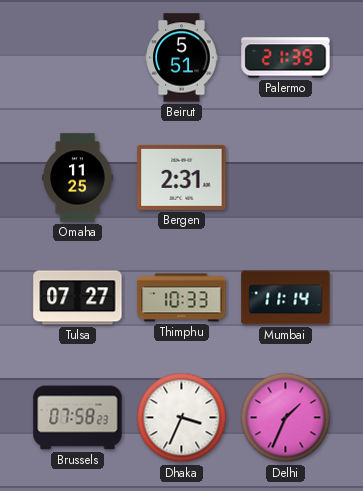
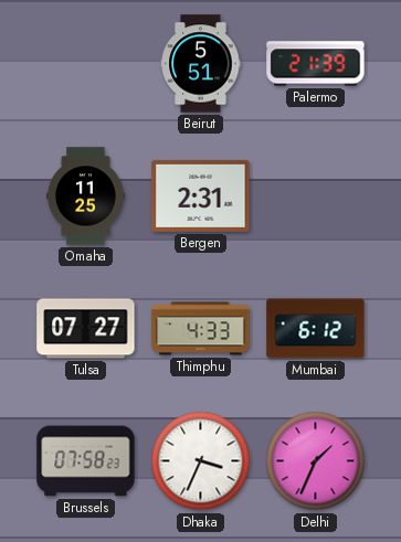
Thimphu: 10:33 -> 4:33 (201, 329)
Mumbai: 11:14 -> 6:12 (316, 329)
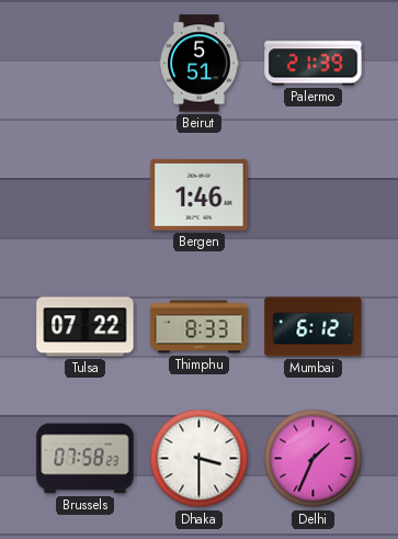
Omaha: 11:25 -> none (85, 196)
Bergen: 2:31 -> 1:46 (200, 194)
Tulsa: 07:27 -> 07:22 (86, 327)
Thimphu: 4:33 -> 8:33 (200, 327)
Dhaka: 3:34 -> 3:30 (200, 459)
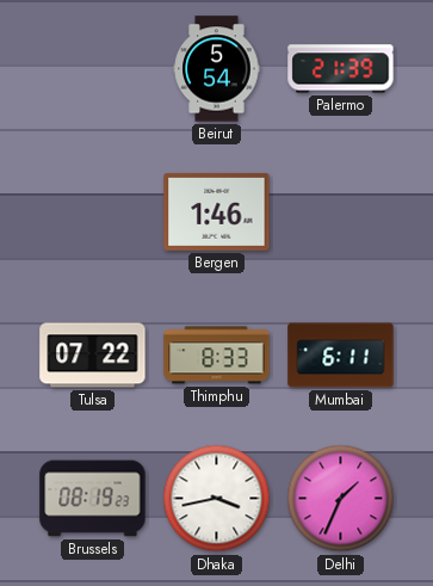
Beirut: 5:51 -> 5:54 (217, 69)
Mumbai: 6:12 -> 6:11 (341, 356)
Brussels: 07:58 -> 08:19 (93, 499)
Dhaka: 3:30 -> 3:43 (217, 499)
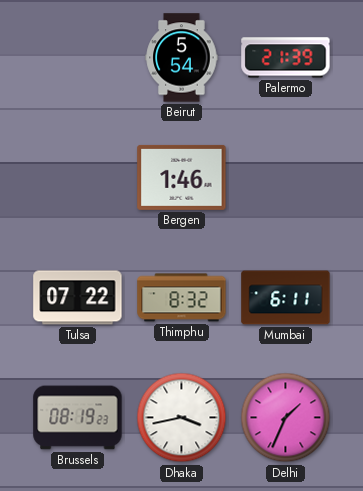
Thimphu: 8:33 -> 8:32 (182, 298)
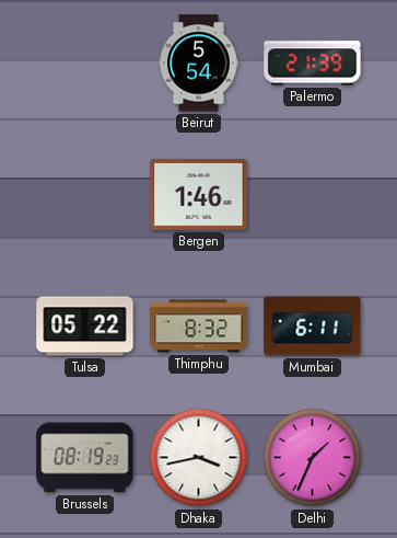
Tulsa: 07:22 -> 05:22 (85, 327)
